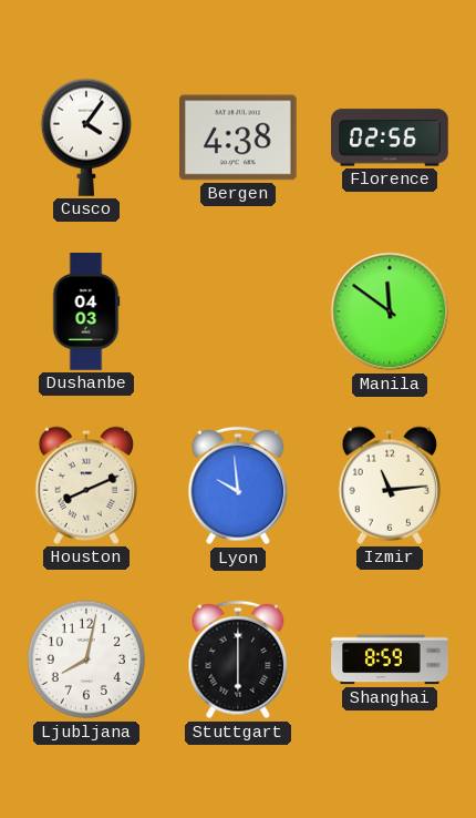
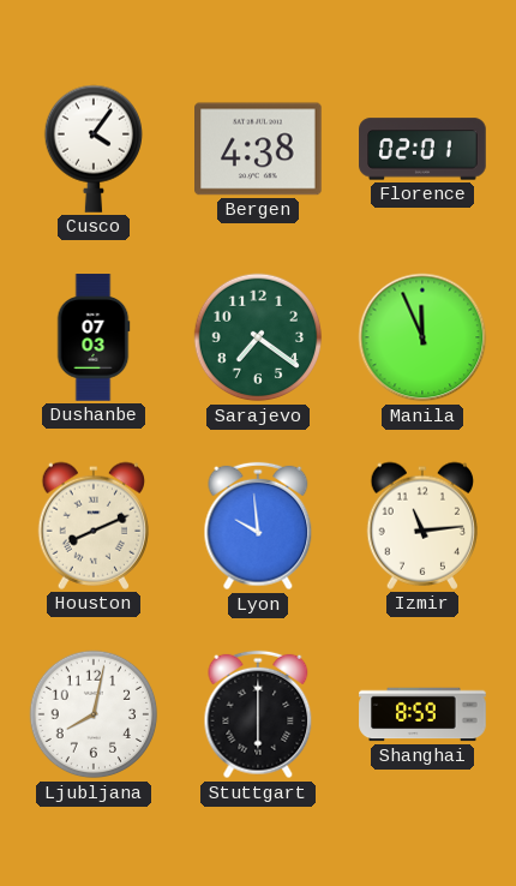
Florence: 02:56 -> 02:01 (422, 149)
Dushanbe: 04:03 -> 07:03 (94, 337)
Sarajevo: none -> 7:21 (258, 337)
Manila: 11:51 -> 11:56 (422, 337)
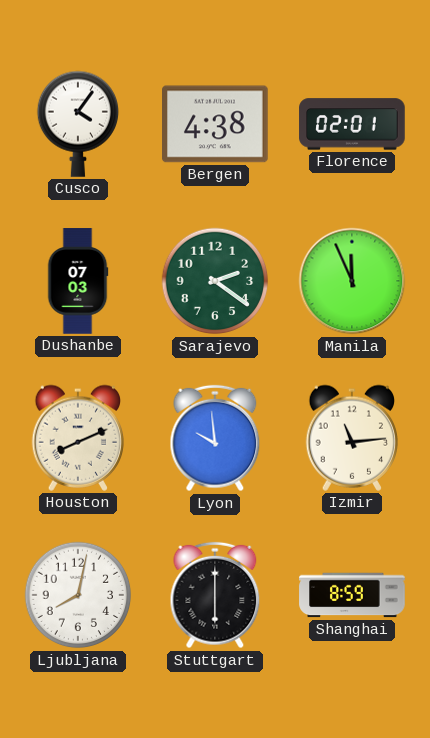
Sarajevo: 7:21 -> 2:21 (215, 281)
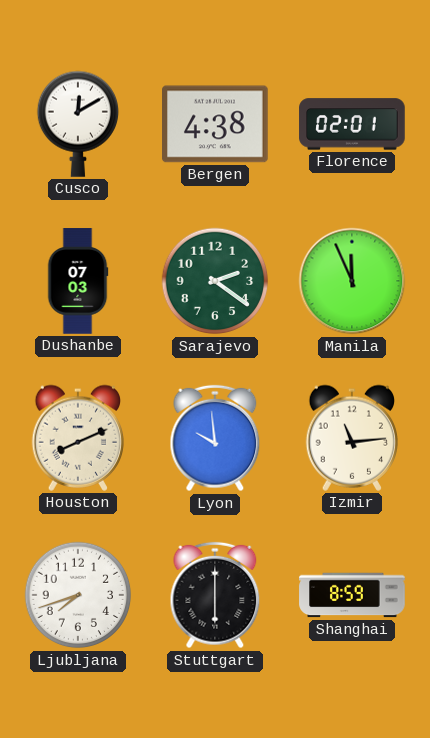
Cusco: 4:06 -> 12:10 (77, 124)
Ljubljana: 8:02 -> 7:42 (78, 595)
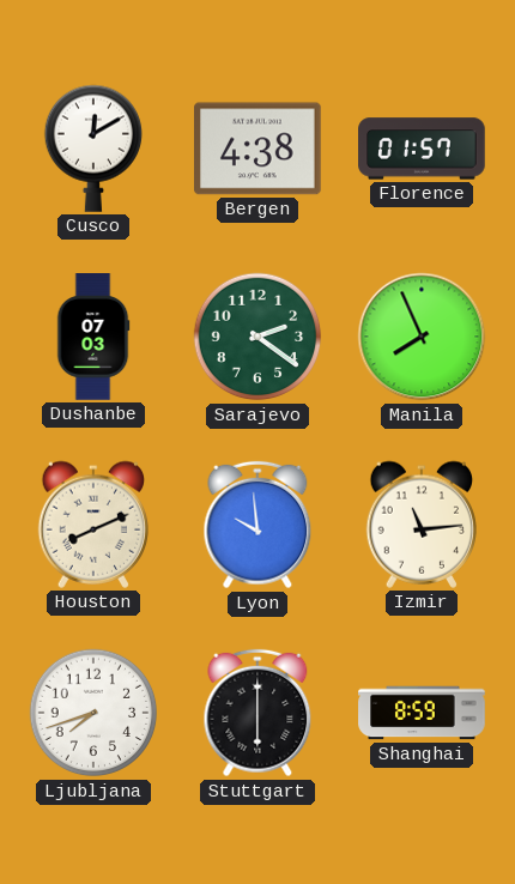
Florence: 02:01 -> 01:57 (422, 149)
Manila: 11:56 -> 7:56 (422, 337)
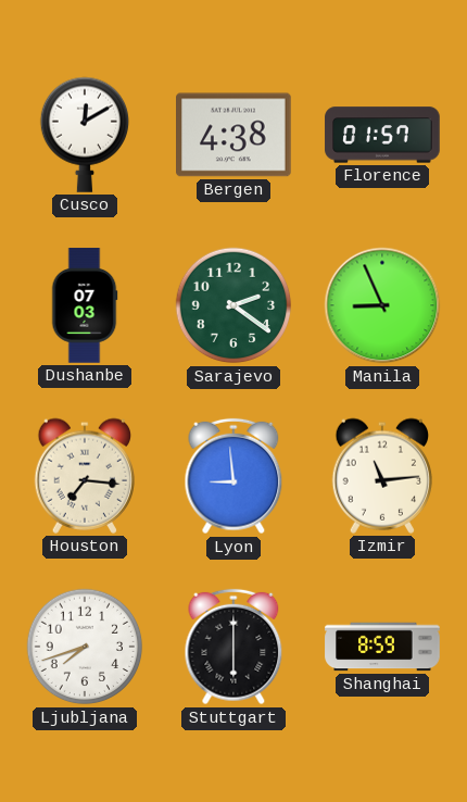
Manila: 7:56 -> 8:56 (382, 305)
Houston: 8:11 -> 7:16 (84, 476)
Lyon: 9:59 -> 8:59 (233, 476)
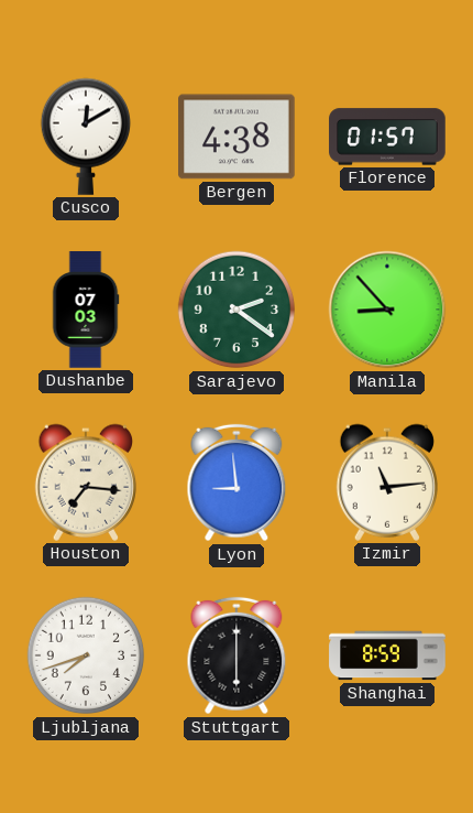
Manila: 8:56 -> 8:53 (387, 310)
